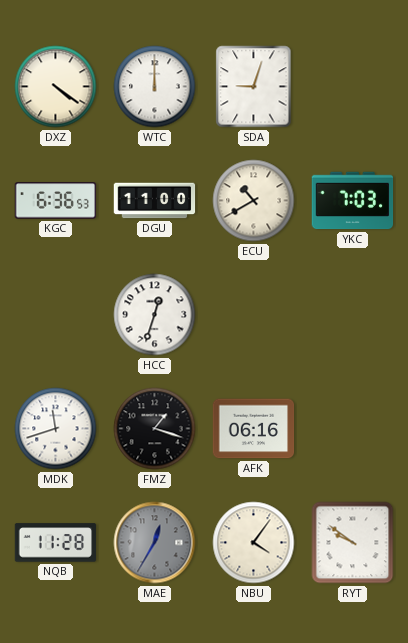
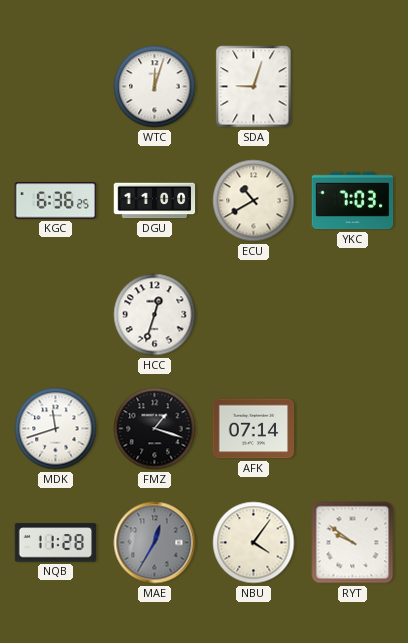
DXZ: 4:21 -> none (56, 87)
WTC: 12:00 -> 12:03 (155, 87)
KGC: 6:36:53 -> 6:36:25 (56, 201)
AFK: 06:16 -> 07:14 (254, 429)
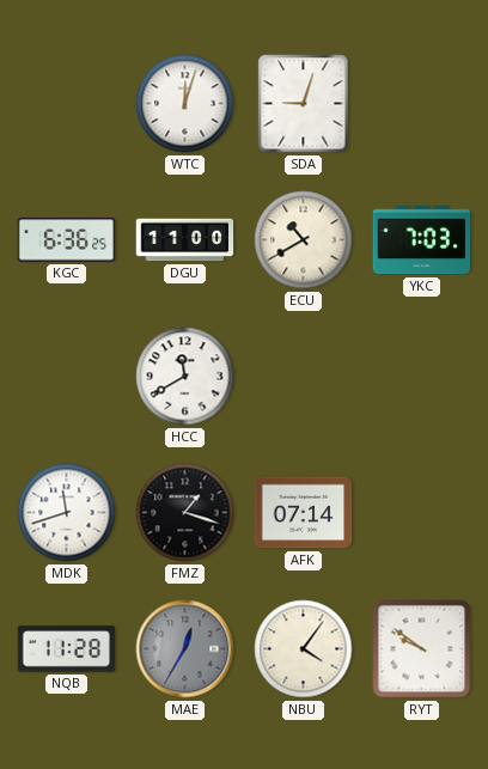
HCC: 12:33 -> 11:40 (185, 377)
